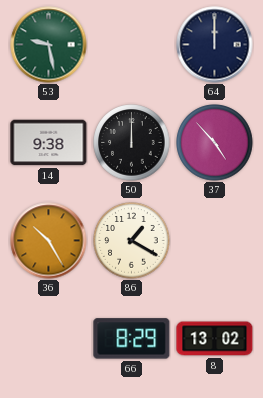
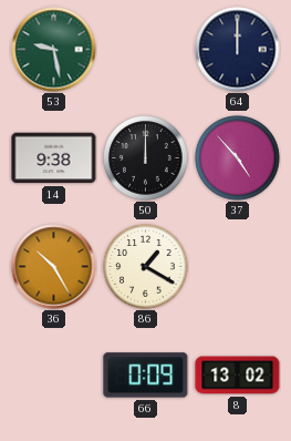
66: 8:29 -> 0:09 (146, 376)
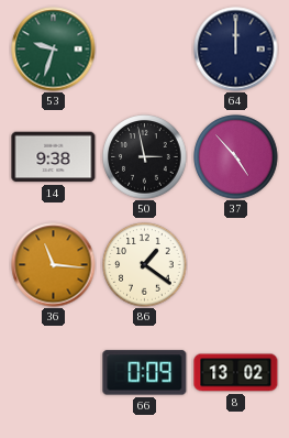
53: 9:28 -> 9:33 (54, 50)
50: 12:00 -> 2:58 (145, 157)
36: 10:25 -> 11:16 (54, 265)
86: 1:20 -> 1:21 (145, 265)
